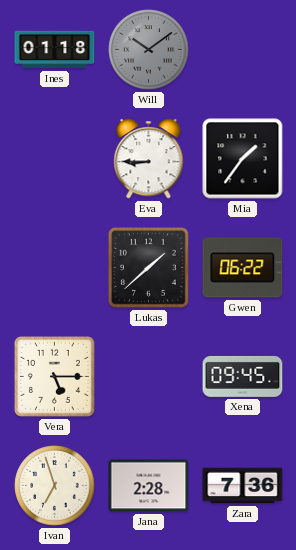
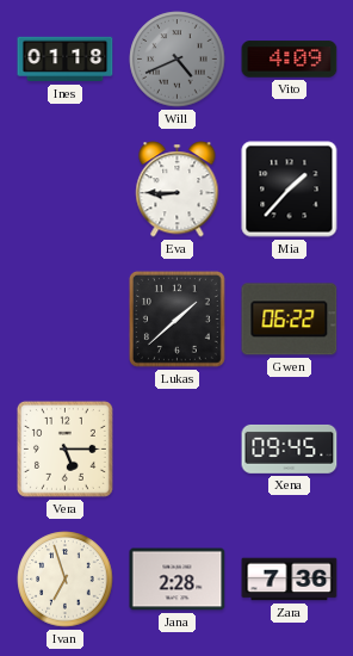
Will: 10:09 -> 4:41 (178, 60)
Vito: none -> 4:09 (290, 60)
Mia: 1:36 -> 1:37 (290, 190)
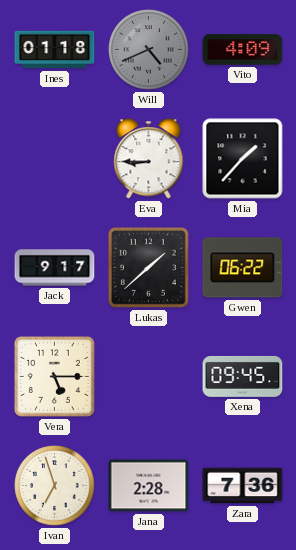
Jack: none -> 9:17 (55, 268)
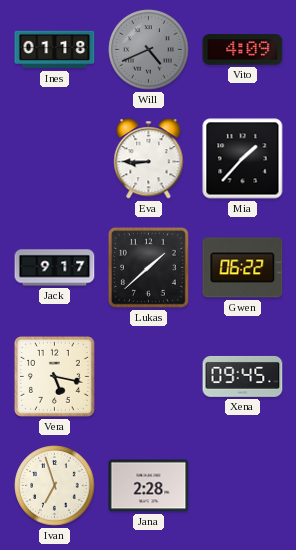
Vera: 5:15 -> 5:17 (54, 376)
Zara: 7:36 -> none (243, 486)
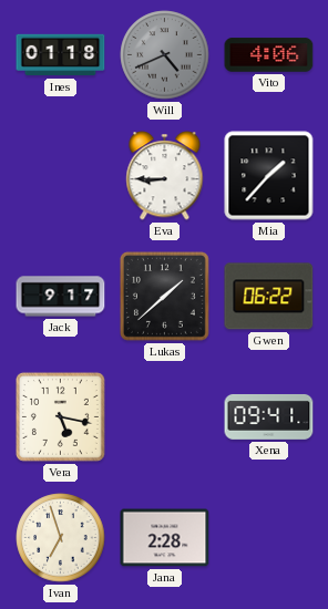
Vito: 4:09 -> 4:06 (269, 55)
Xena: 09:45 -> 09:41 (269, 417)
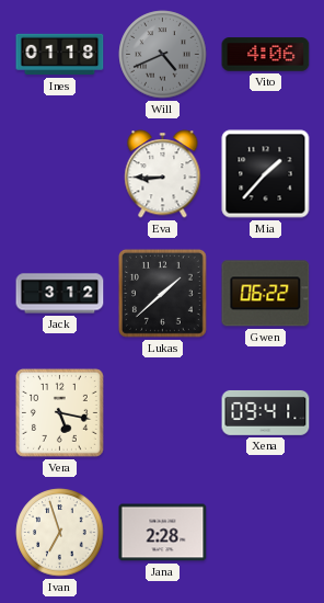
Jack: 9:17 -> 3:12 (60, 294)
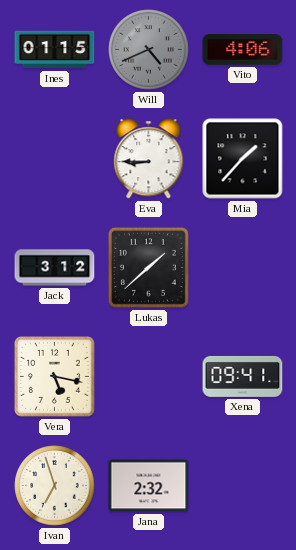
Ines: 01:18 -> 01:15 (55, 50)
Gwen: 06:22 -> none (266, 294)
Jana: 2:28 -> 2:32 (149, 486)
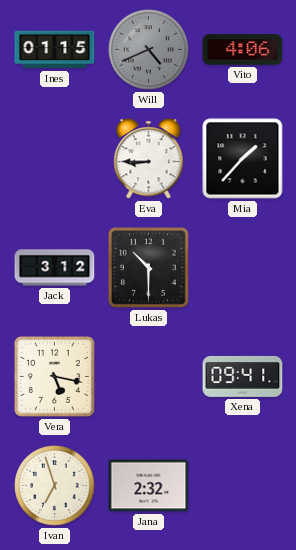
Lukas: 1:38 -> 10:30 (148, 267)
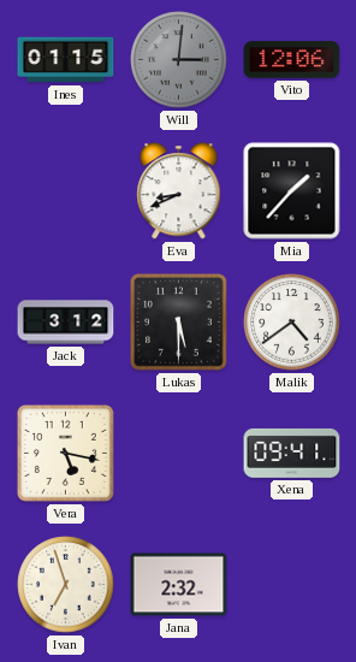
Will: 4:41 -> 3:01 (179, 60)
Vito: 4:06 -> 12:06 (292, 60)
Eva: 8:45 -> 8:41 (179, 191)
Lukas: 10:30 -> 5:30 (178, 321)
Malik: none -> 4:39 (292, 323)
